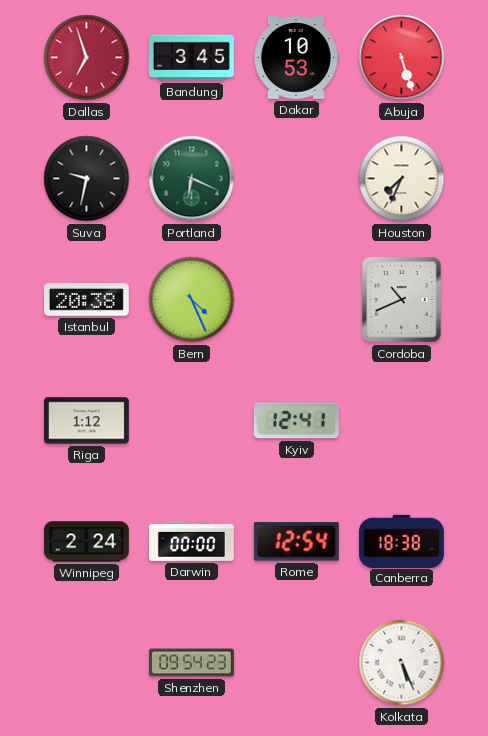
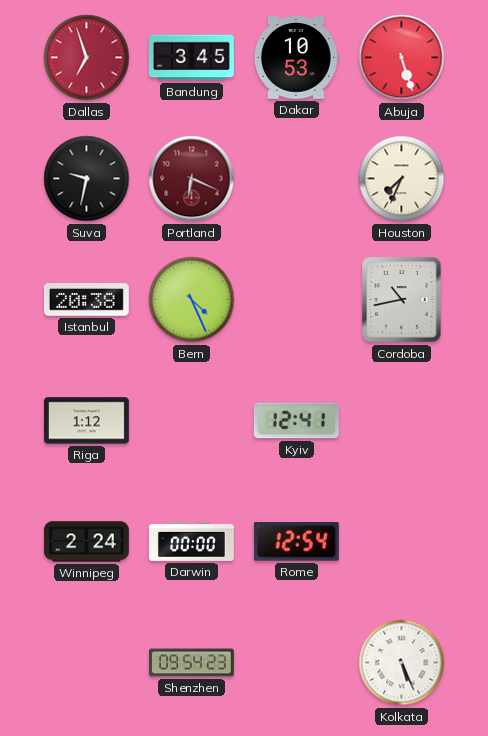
Portland dial: green -> burgundy (192, 179)
Cordoba: 10:41 -> 10:43 (402, 300)
Canberra: 18:38 -> none (401, 541)
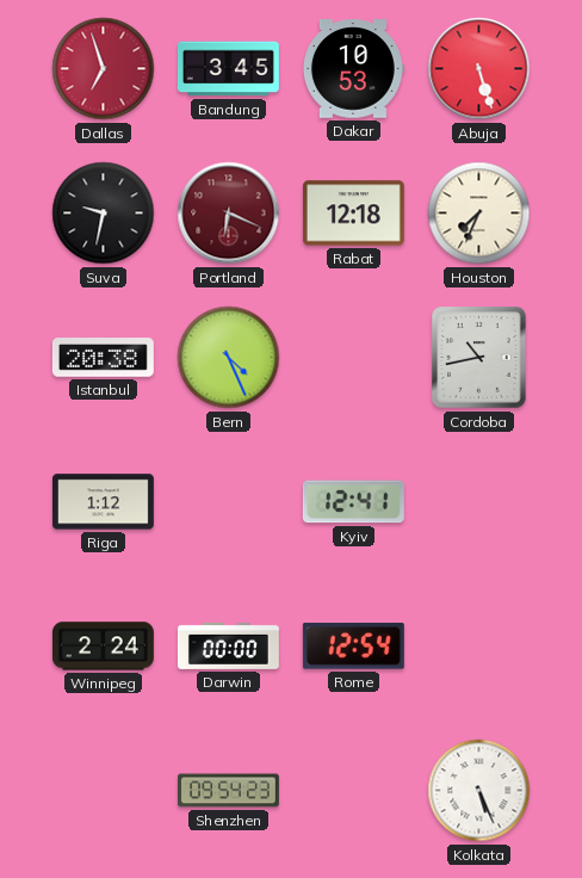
Rabat: none -> 12:18 (353, 214)
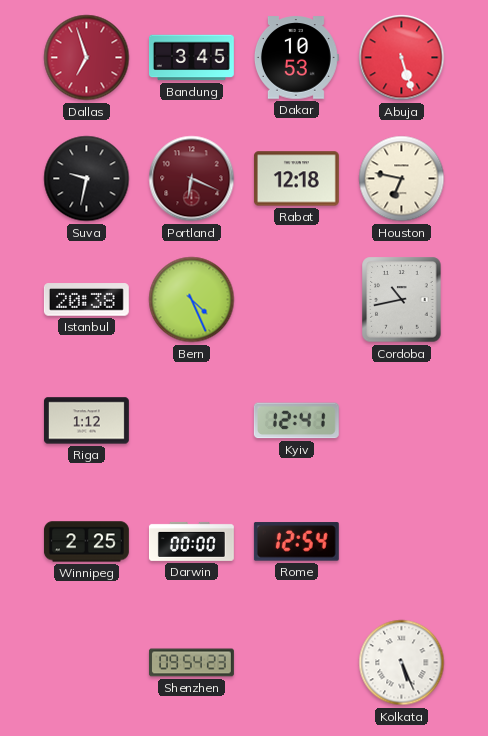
Houston: 7:34 -> 6:47 (402, 179)
Winnipeg: 2:24 -> 2:25 (86, 542)
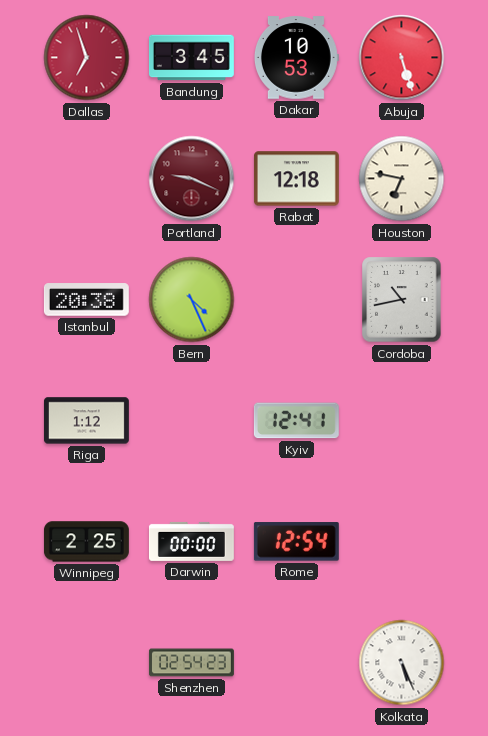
Suva: 9:32 -> none (87, 179)
Portland: 6:19 -> 9:19 (192, 179)
Shenzhen: 09:54 -> 02:54 (191, 663)
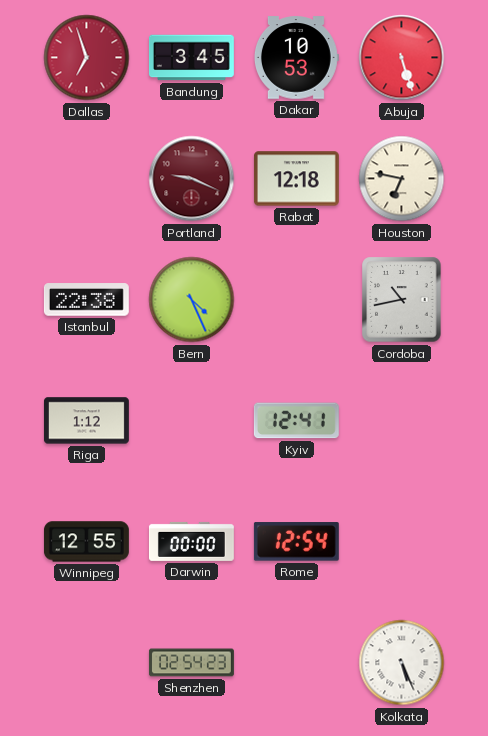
Istanbul: 20:38 -> 22:38 (86, 300)
Winnipeg: 2:25 -> 12:55 (86, 542)
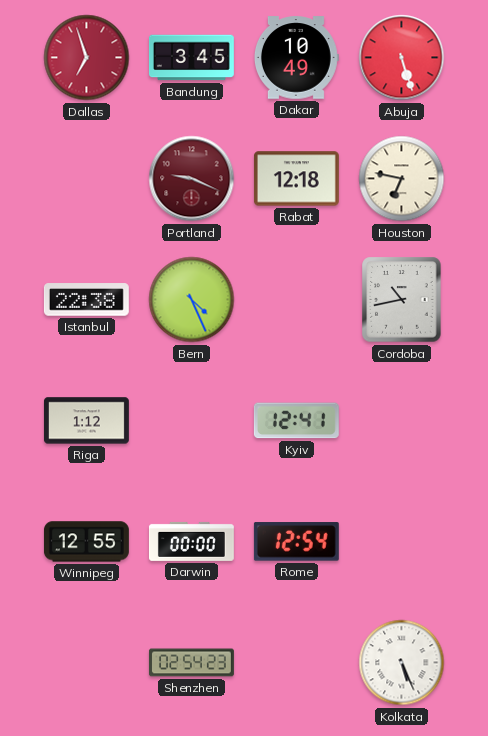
Dakar: 10:53 -> 10:49 (296, 58)
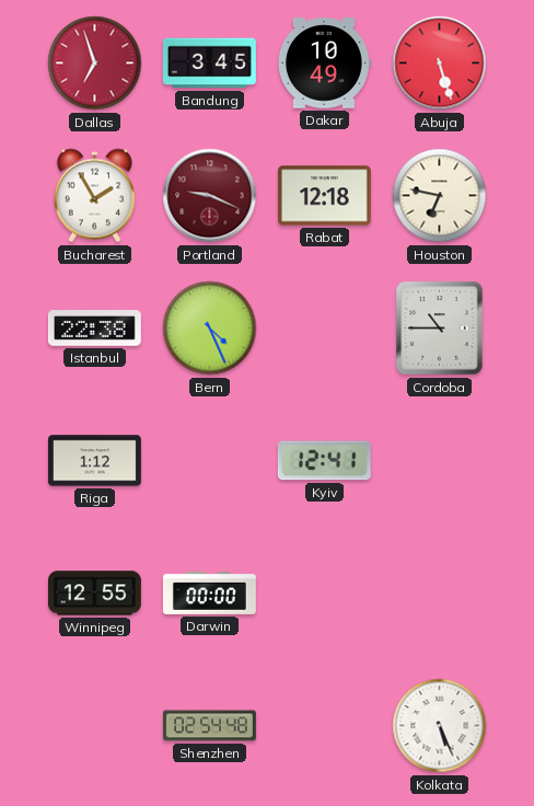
Bucharest: none -> 1:55 (94, 196)
Cordoba: 10:43 -> 10:45 (440, 329)
Rome: 12:54 -> none (296, 542)
Shenzhen: 02:54:23 -> 02:54:48 (209, 726)
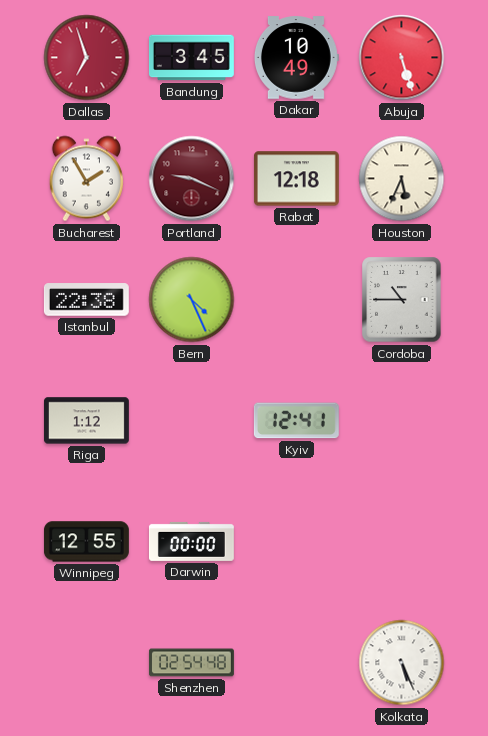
Houston: 6:47 -> 5:34 (402, 179)
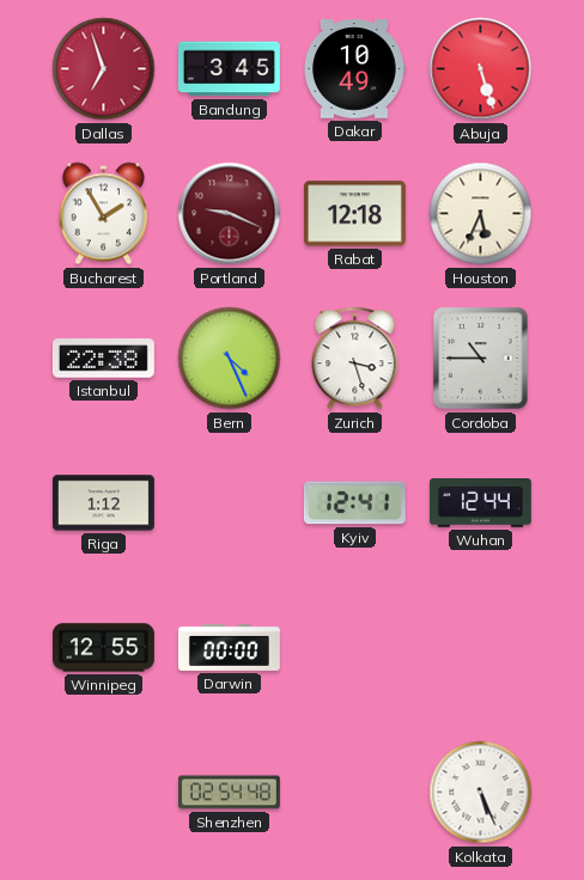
Zurich: none -> 3:27 (355, 359)
Wuhan: none -> 12:44 (480, 503)
